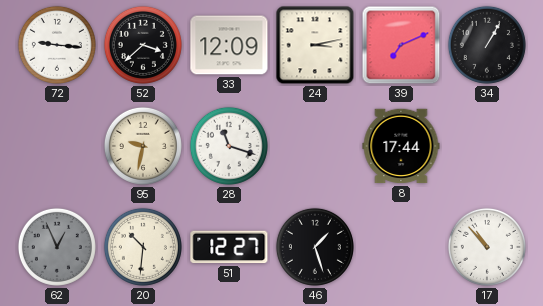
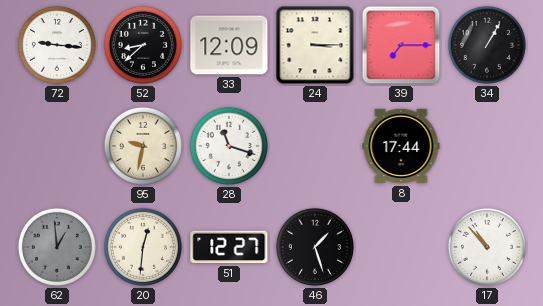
52: 3:38 -> 8:38 (143, 45)
24: 3:13 -> 3:15 (315, 45)
39: 7:11 -> 7:15 (401, 45)
62: 12:56 -> 12:59 (57, 247)
20: 10:31 -> 12:31 (143, 247)
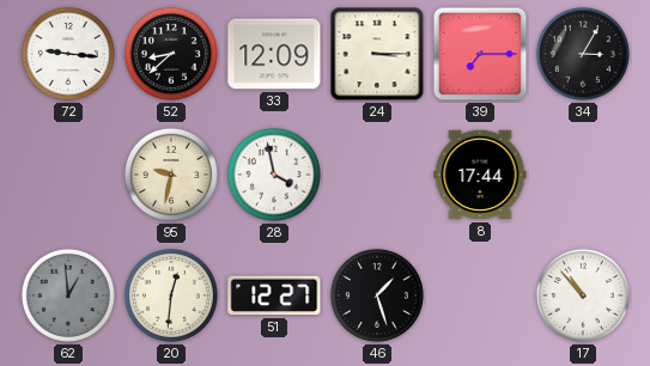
34: 1:05 -> 3:05 (583, 54)
28: 11:18 -> 3:58 (274, 175)
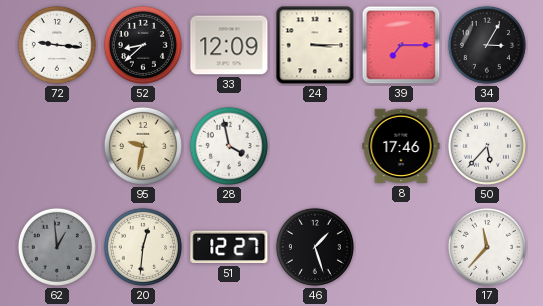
8: 17:44 -> 17:46 (401, 146)
50: none -> 5:37 (487, 146)
17: 10:53 -> 11:37 (487, 247)
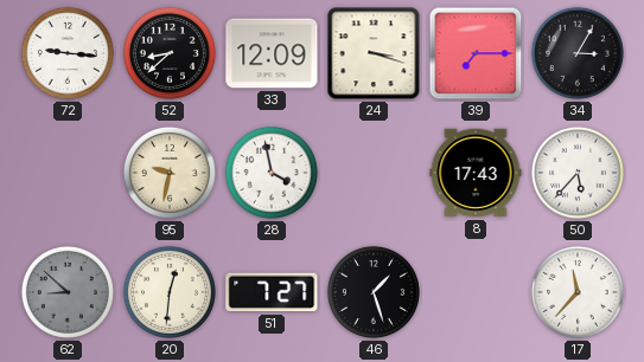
24: 3:15 -> 3:18 (374, 53)
8: 17:46 -> 17:43 (476, 173)
62: 12:59 -> 8:52 (68, 292)
51: 12:27 -> 7:27 (272, 292)
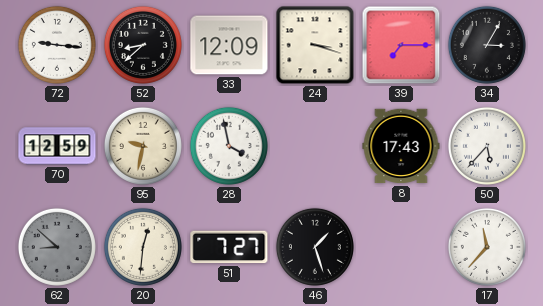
70: none -> 12:59 (57, 146)
